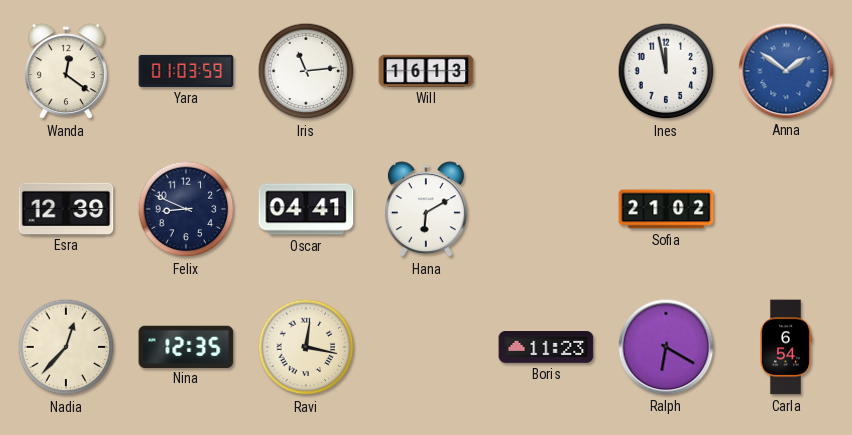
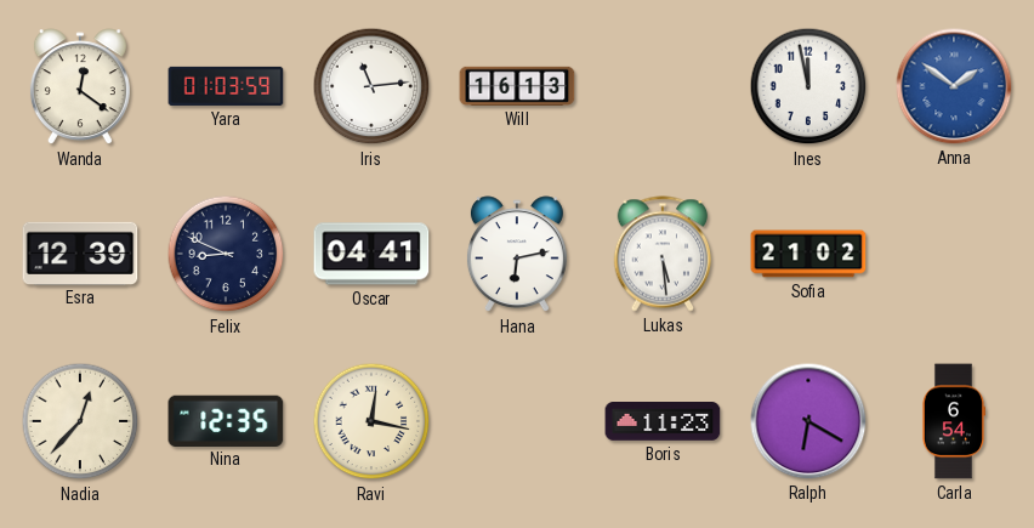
Hana: 6:10 -> 6:13 (517, 255)
Lukas: none -> 5:29 (663, 254)
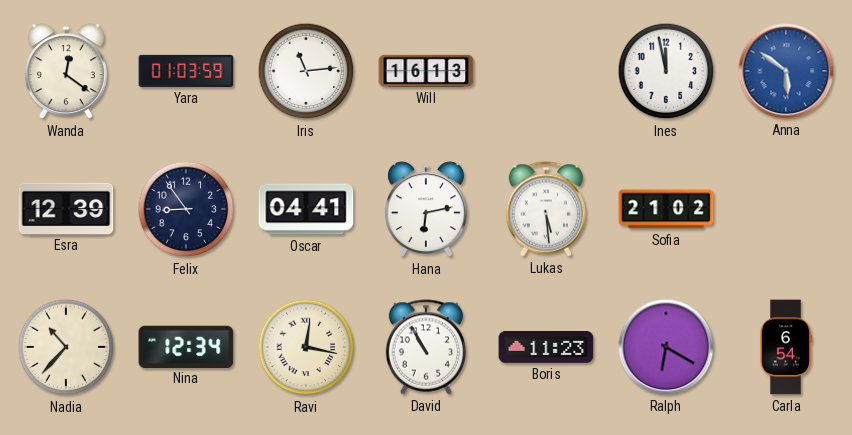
Anna: 1:51 -> 5:51 (786, 71)
Felix: 8:49 -> 8:54 (186, 209)
Nadia: 12:37 -> 10:37 (66, 347)
Nina: 12:35 -> 12:34 (186, 346)
David: none -> 10:55 (426, 347)
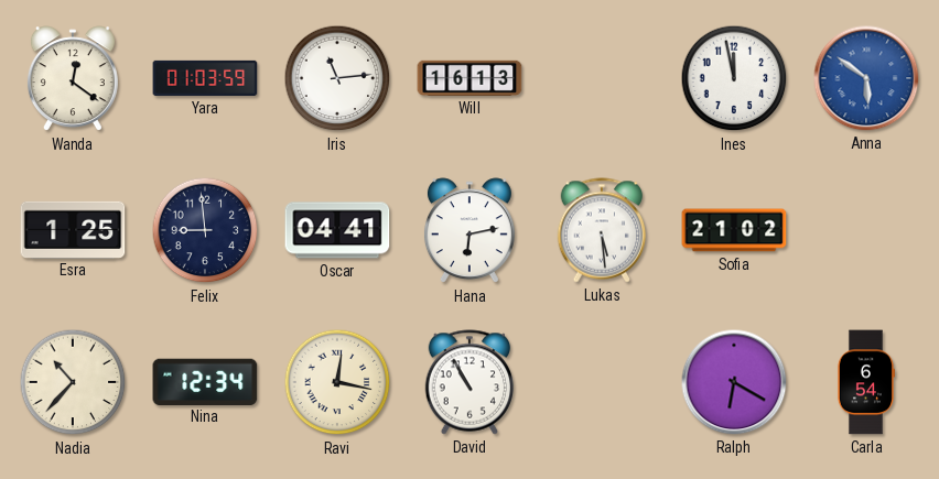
Esra: 12:39 -> 1:25 (73, 229)
Felix: 8:54 -> 8:59 (205, 230)
Boris: 11:23 -> none (546, 348)
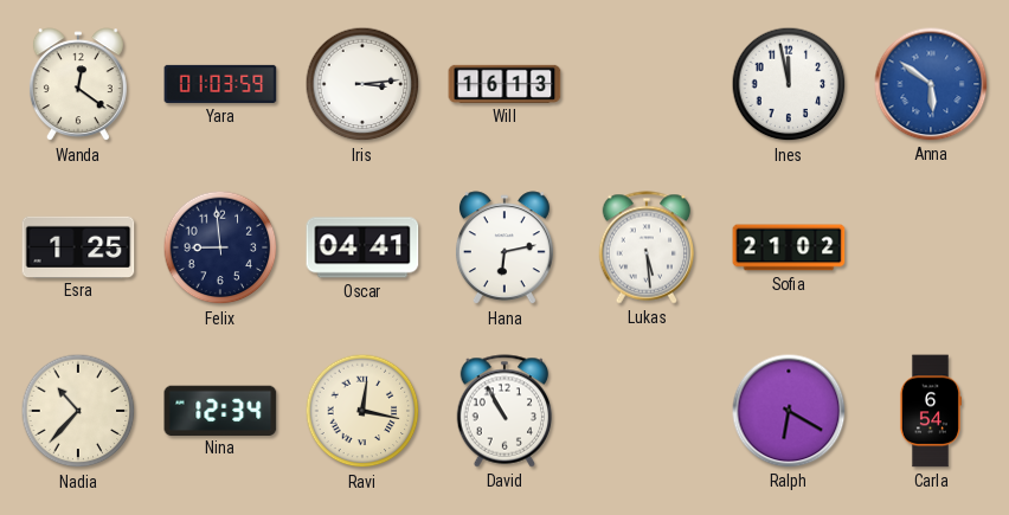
Iris: 11:14 -> 3:14 (362, 84)
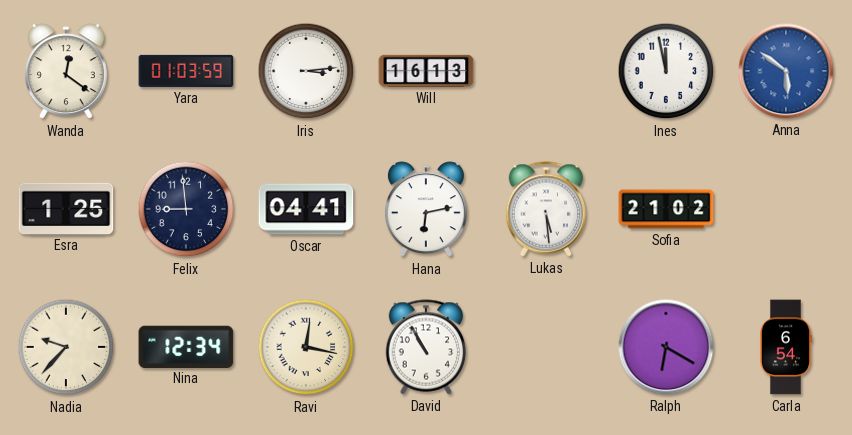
Nadia: 10:37 -> 9:37 (66, 347)
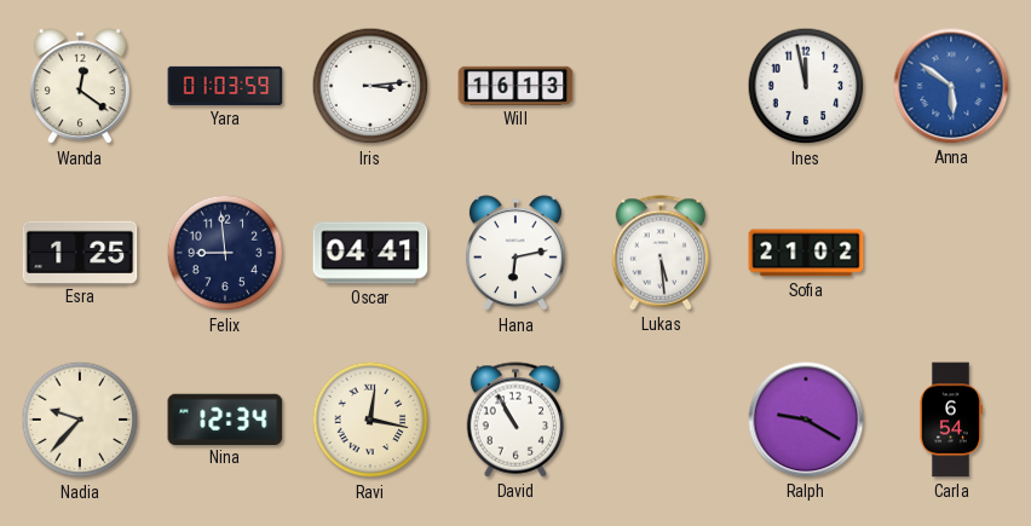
Ralph: 6:20 -> 9:20 (806, 420)
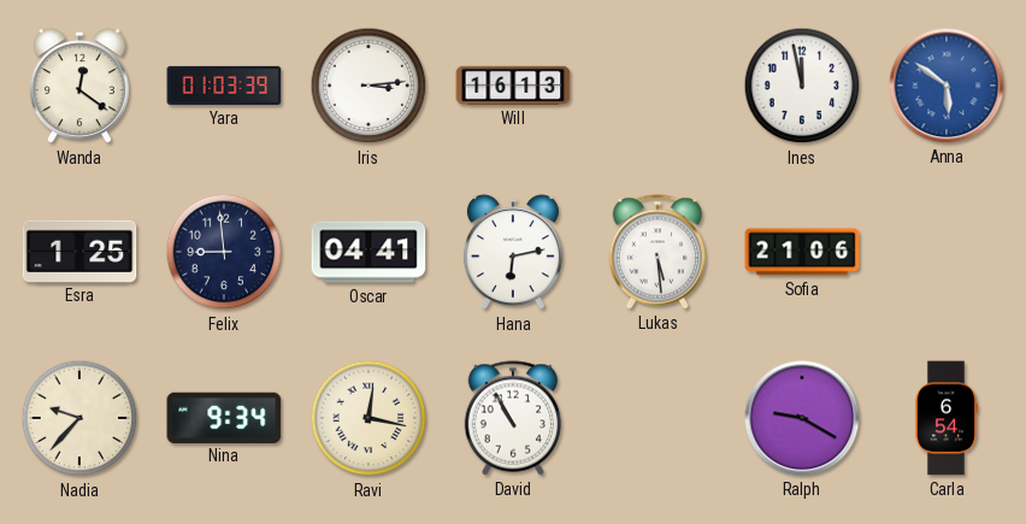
Yara: 01:03:59 -> 01:03:39 (224, 86)
Sofia: 21:02 -> 21:06 (802, 252)
Nina: 12:34 -> 9:34 (224, 417)
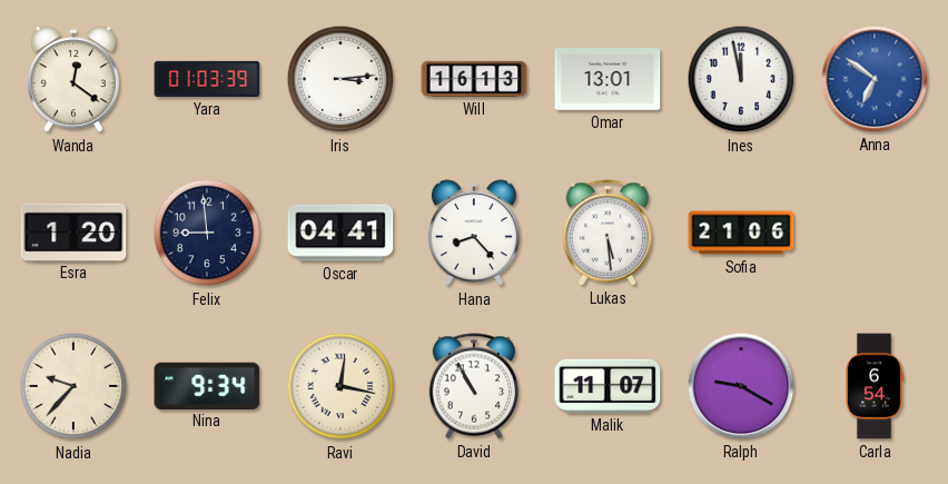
Omar: none -> 13:01 (608, 80)
Anna: 5:51 -> 6:51 (875, 79)
Esra: 1:25 -> 1:20 (73, 231)
Hana: 6:13 -> 8:23 (474, 234)
Malik: none -> 11:07 (608, 386)
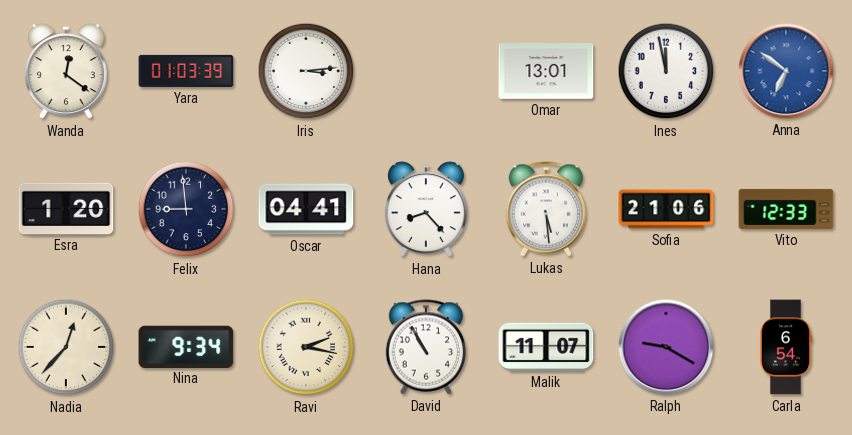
Will: 16:13 -> none (474, 79)
Vito: none -> 12:33 (786, 209)
Nadia: 9:37 -> 12:37 (66, 347)
Ravi: 12:17 -> 2:17 (306, 347)
